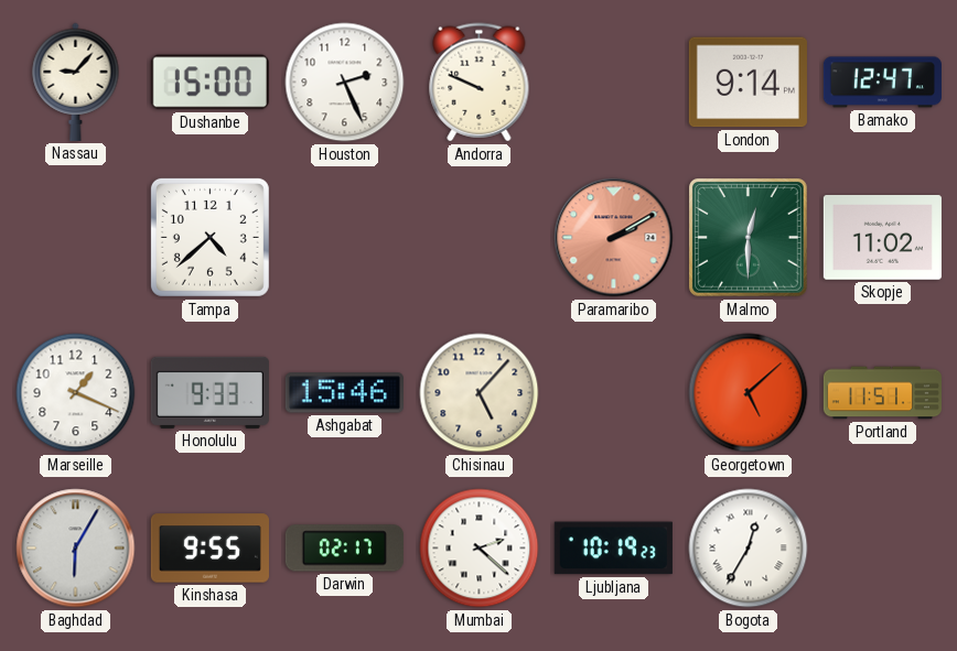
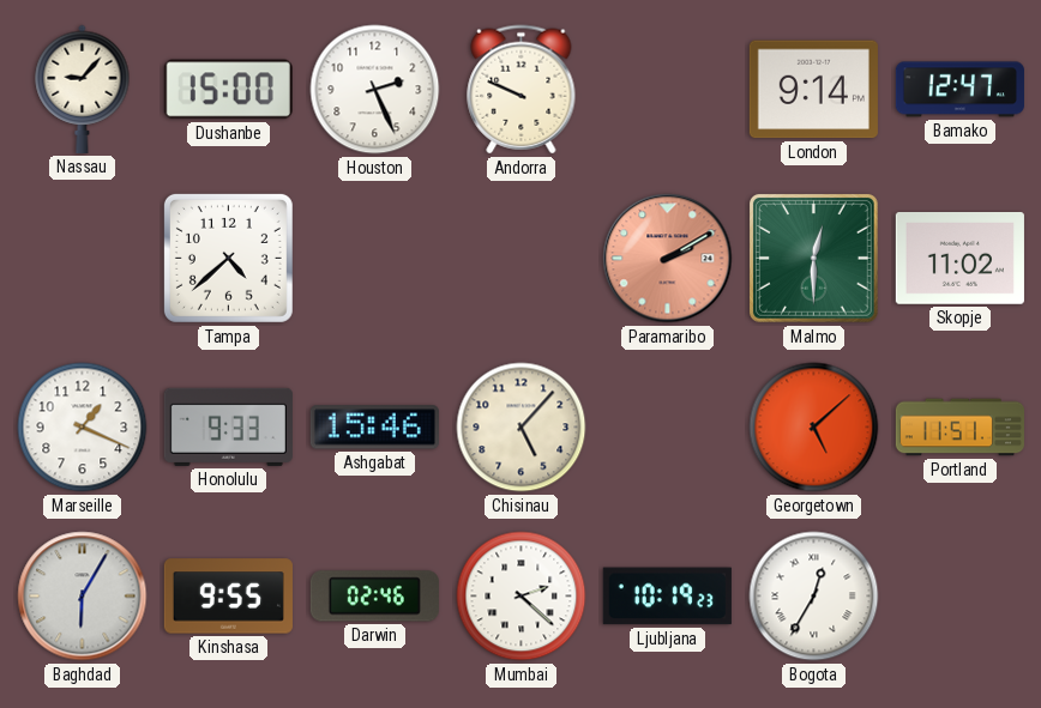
Darwin: 02:17 -> 02:46 (374, 597)
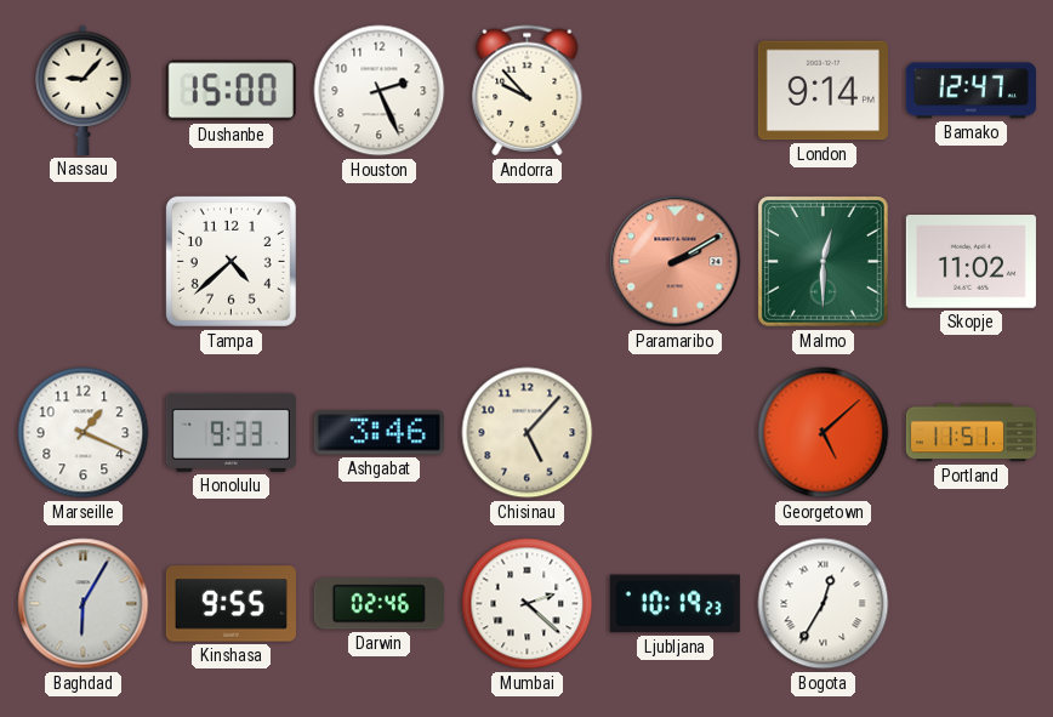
Andorra: 9:49 -> 9:53 (528, 91)
Ashgabat: 15:46 -> 3:46 (378, 433)
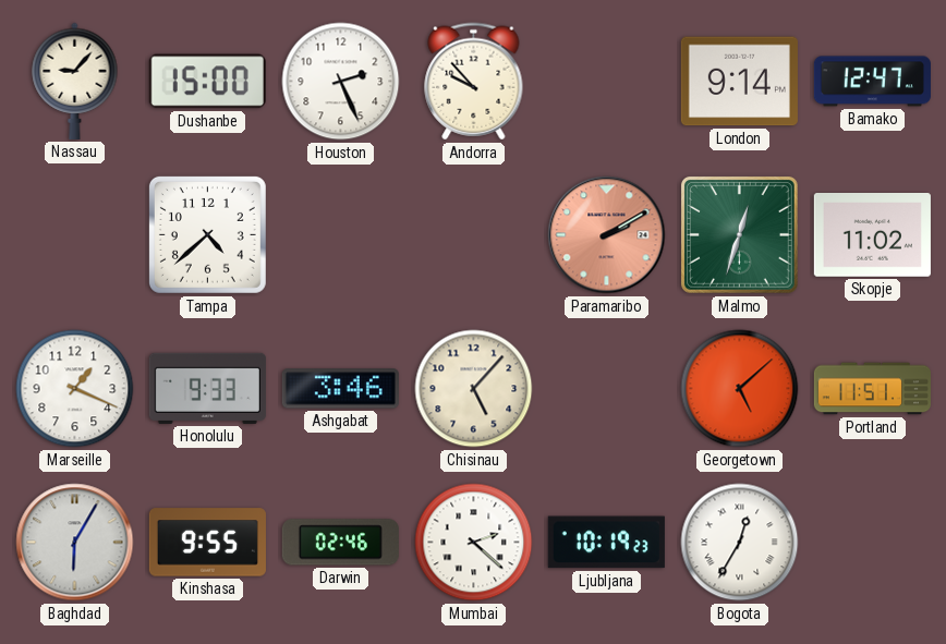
Malmo: 12:30 -> 12:33 (740, 235)
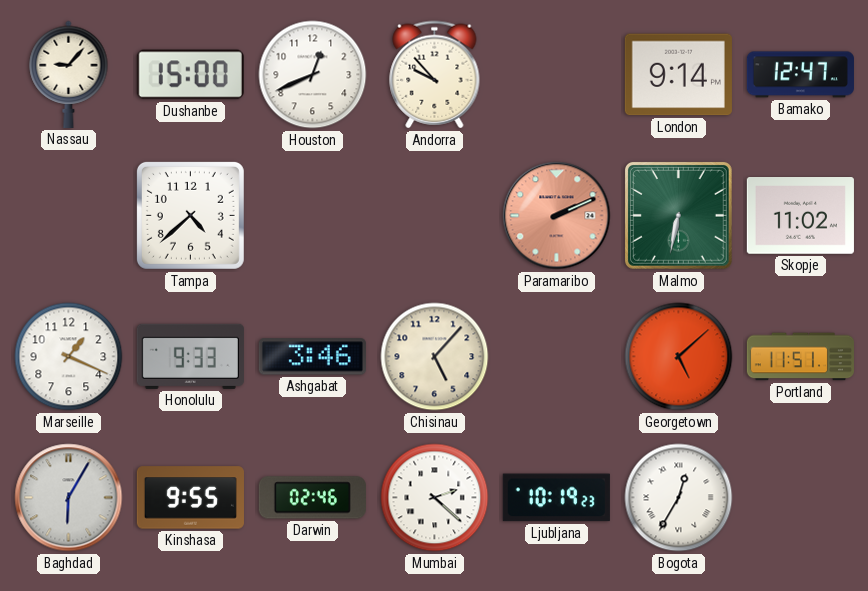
Houston: 2:26 -> 12:41 (313, 75)
Paramaribo: 2:10 -> 2:11 (557, 216)
Malmo: 12:33 -> 6:32 (679, 216)
